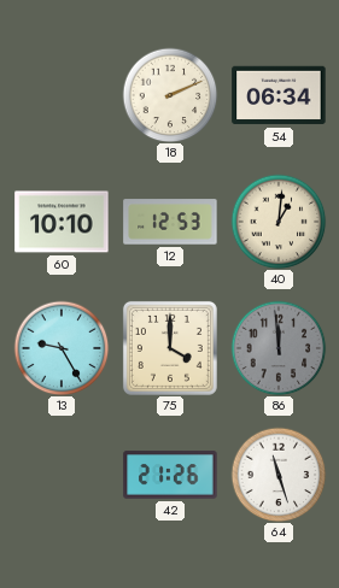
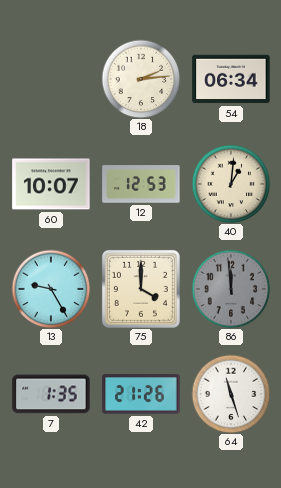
18: 2:11 -> 2:14 (141, 79)
60: 10:10 -> 10:07 (51, 184)
7: none -> 1:35 (51, 394)
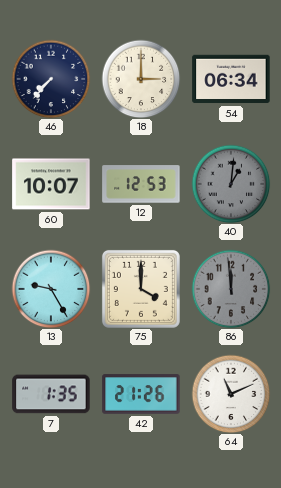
46: none -> 7:37 (51, 79)
18: 2:14 -> 3:00 (141, 79)
40 dial: cream -> grey (231, 184)
64: 11:27 -> 11:11 (231, 394)
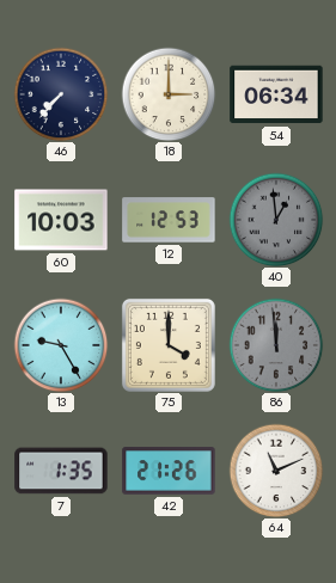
60: 10:07 -> 10:03 (61, 220)
40: 1:01 -> 12:59 (276, 220)
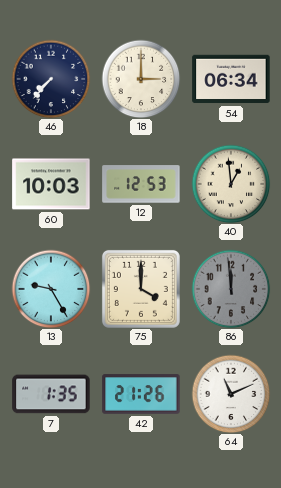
40 dial: grey -> cream (231, 184)
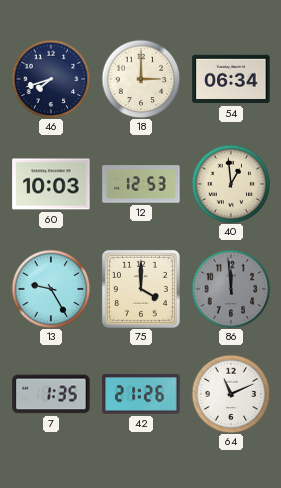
46: 7:37 -> 7:42 (51, 79)
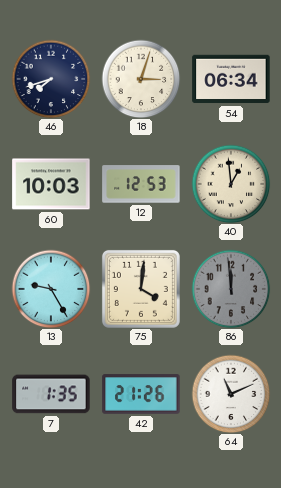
18: 3:00 -> 3:03 (141, 79)
75: 4:00 -> 4:01 (141, 289)
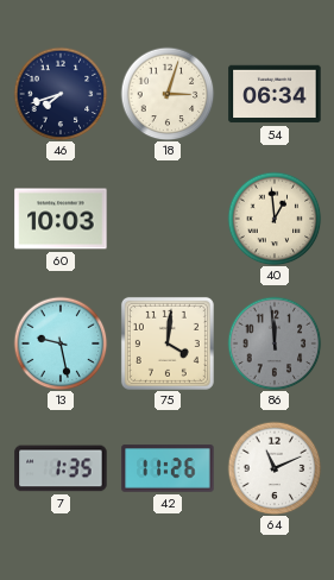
12: 12:53 -> none (141, 184)
13: 9:25 -> 9:28 (61, 343)
42: 21:26 -> 11:26 (168, 468)
